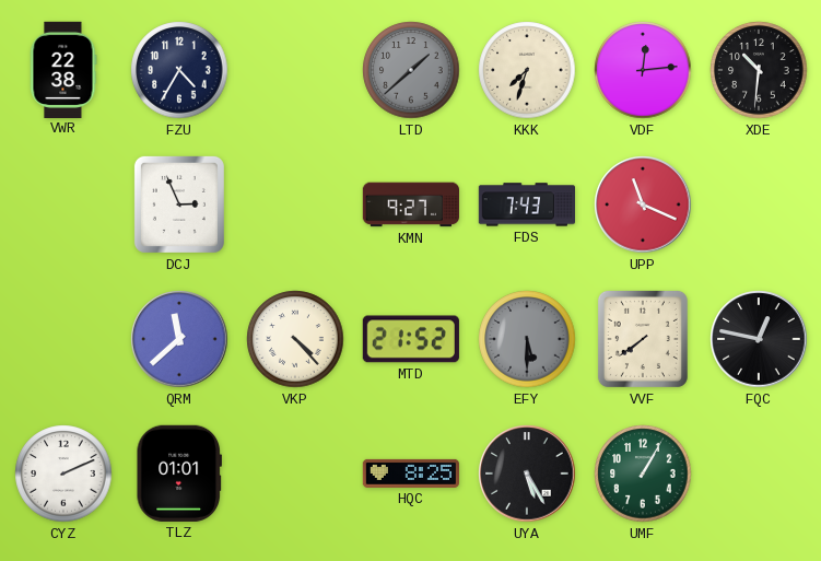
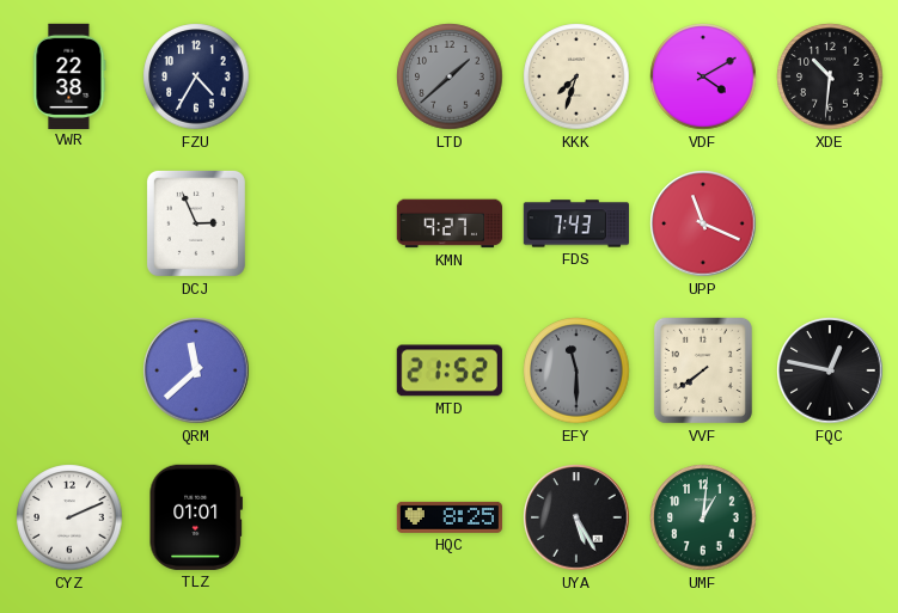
VDF: 12:14 -> 4:10 (703, 76)
VKP: 4:23 -> none (295, 339)
EFY: 5:30 -> 11:30 (576, 370)
UMF: 1:05 -> 1:01 (703, 517)
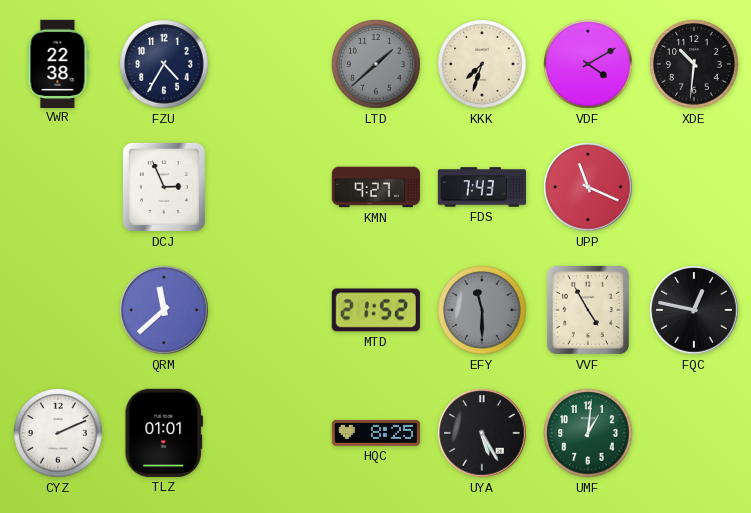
VVF: 7:39 -> 4:55 (588, 310)
